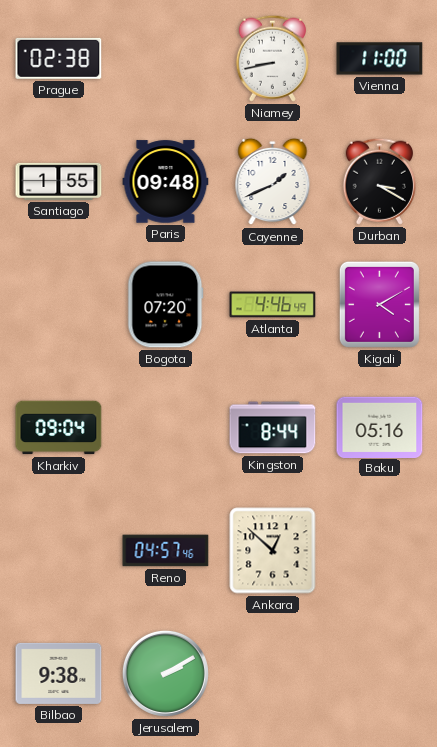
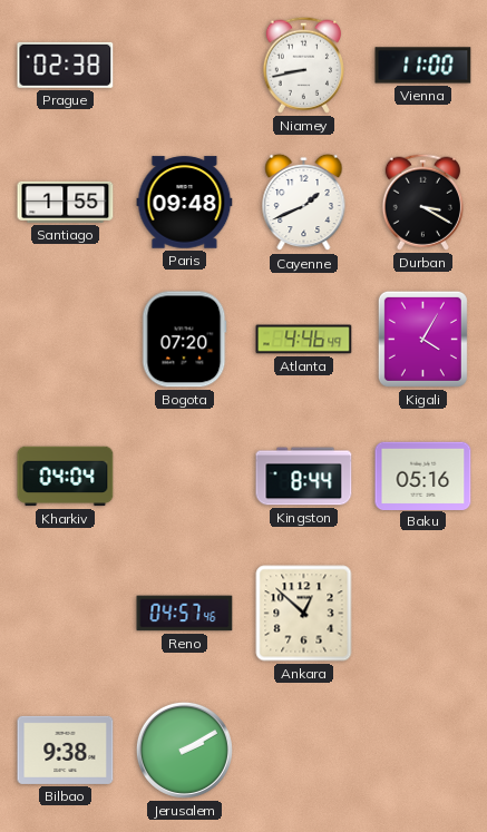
Kigali: 4:10 -> 4:05 (422, 339)
Kharkiv: 09:04 -> 04:04 (66, 477)
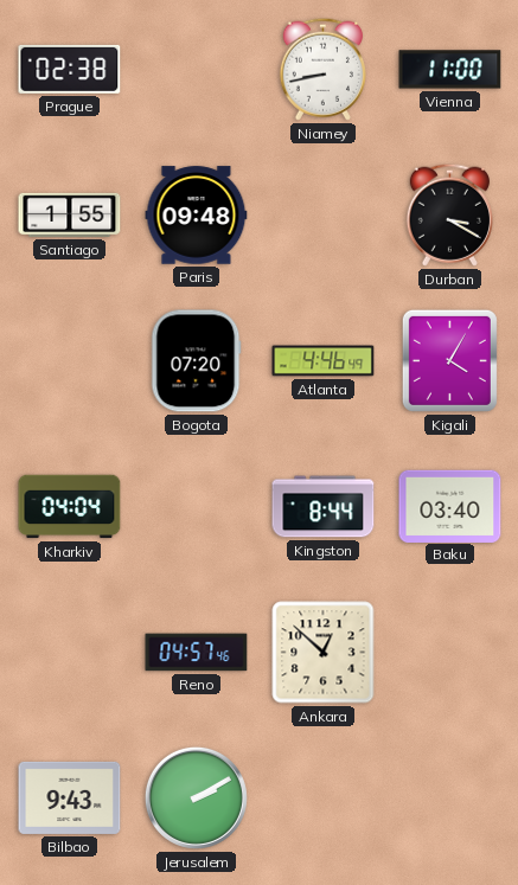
Cayenne: 1:41 -> none (304, 203)
Baku: 05:16 -> 03:40 (450, 506)
Bilbao: 9:38 -> 9:43 (70, 797)
